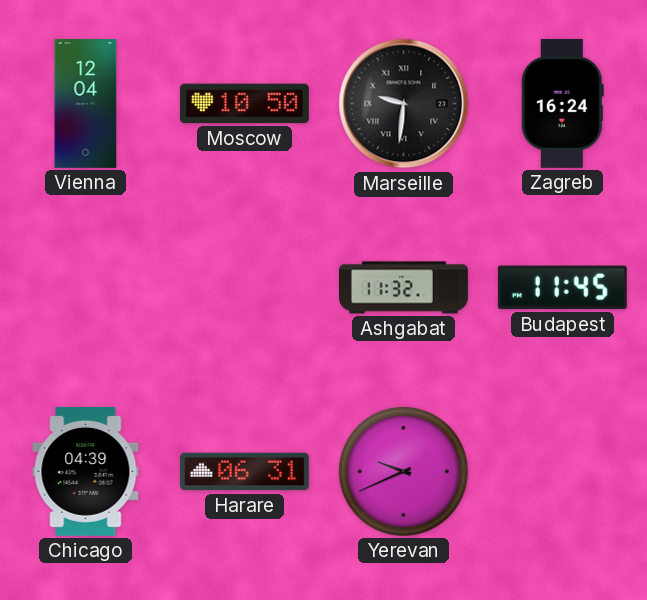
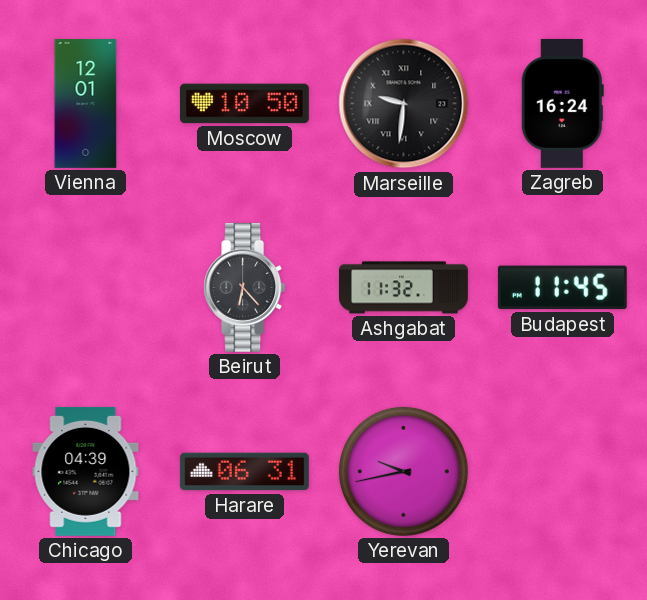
Vienna: 12:04 -> 12:01 (86, 103)
Beirut: none -> 6:23 (245, 287)
Yerevan: 9:41 -> 9:43 (403, 471)
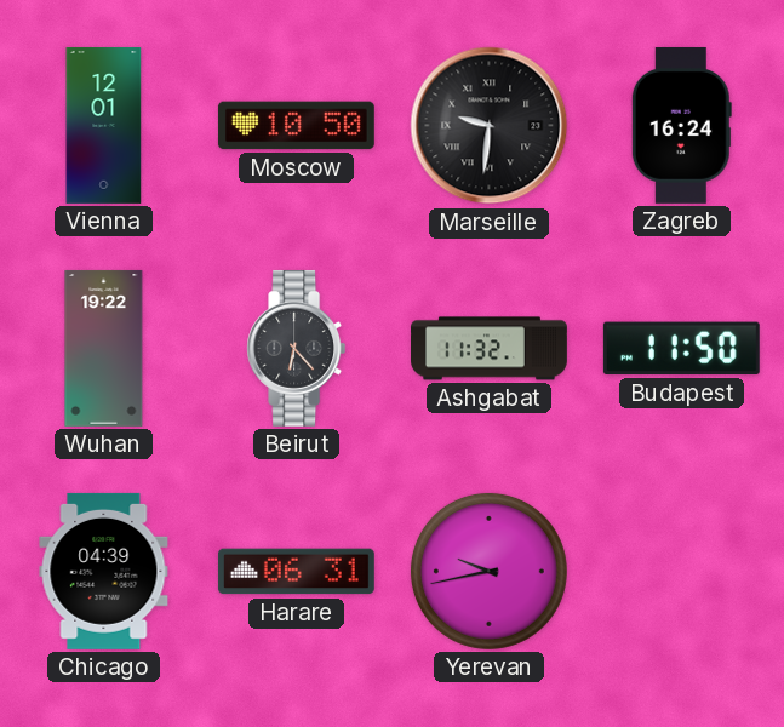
Wuhan: none -> 19:22 (104, 348)
Budapest: 11:45 -> 11:50 (681, 349)
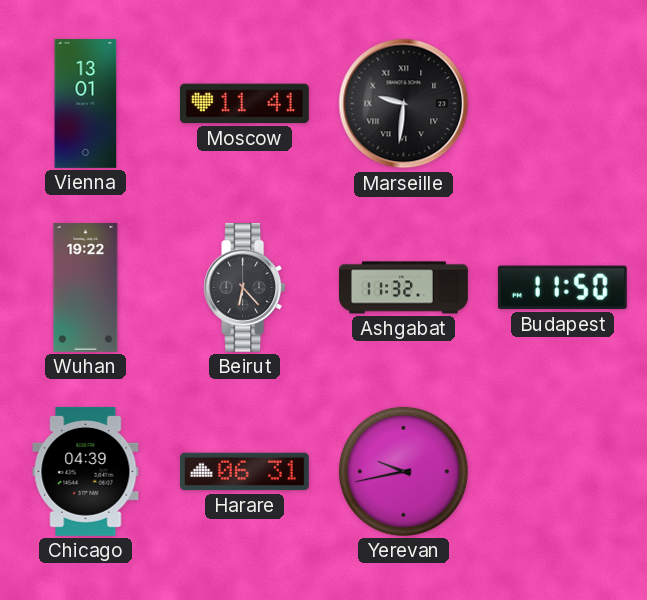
Vienna: 12:01 -> 13:01 (86, 103)
Moscow: 10:50 -> 11:41 (244, 104)
Zagreb: 16:24 -> none (681, 125)
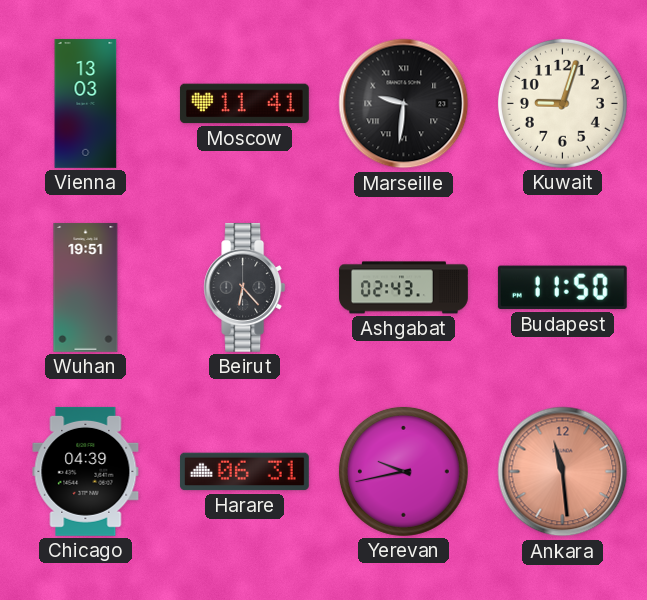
Vienna: 13:01 -> 13:03 (86, 103)
Kuwait: none -> 9:03 (562, 103)
Wuhan: 19:22 -> 19:51 (86, 287)
Ashgabat: 11:32 -> 02:43 (404, 288)
Ankara: none -> 11:29 (563, 472)
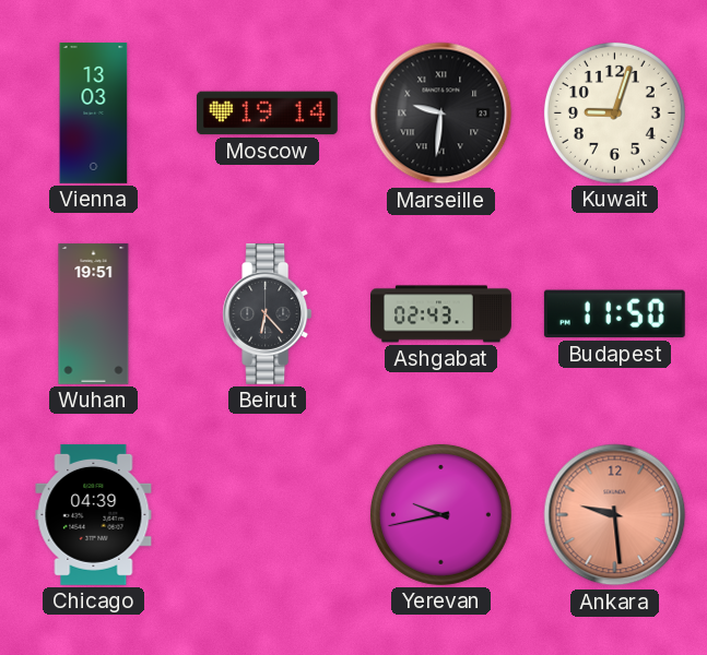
Moscow: 11:41 -> 19:14 (267, 114)
Harare: 06:31 -> none (244, 472)
Ankara: 11:29 -> 9:29 (615, 515)
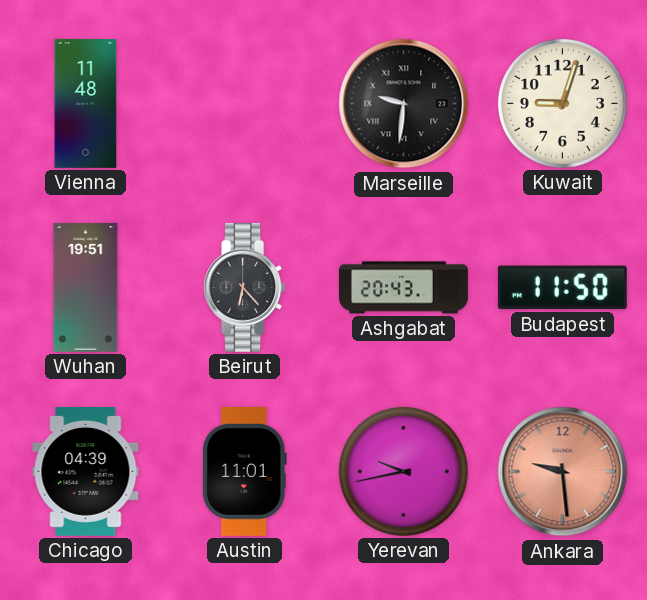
Vienna: 13:03 -> 11:48 (86, 103)
Moscow: 19:14 -> none (267, 114)
Ashgabat: 02:43 -> 20:43 (404, 288)
Austin: none -> 11:01 (244, 471)
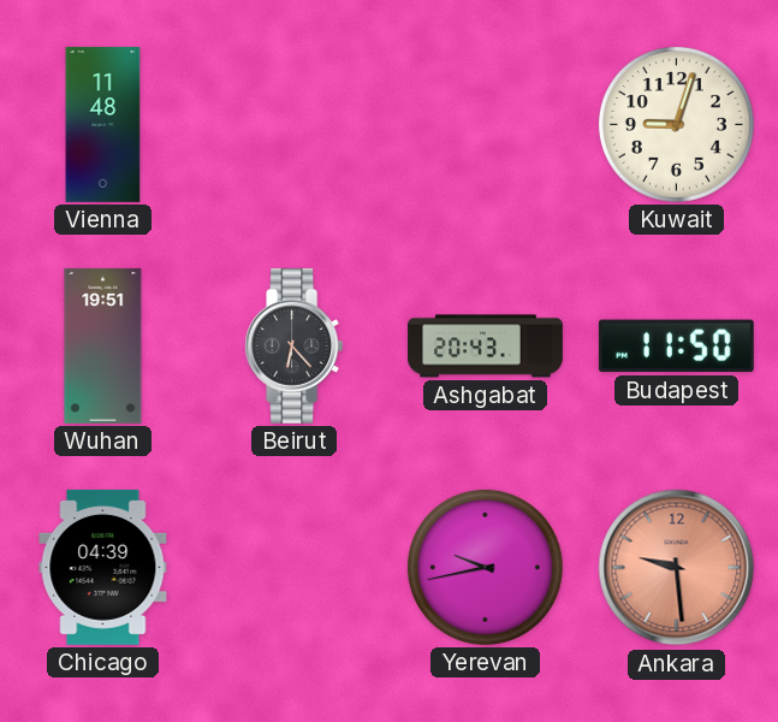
Marseille: 9:31 -> none (404, 104)
Austin: 11:01 -> none (244, 471)
